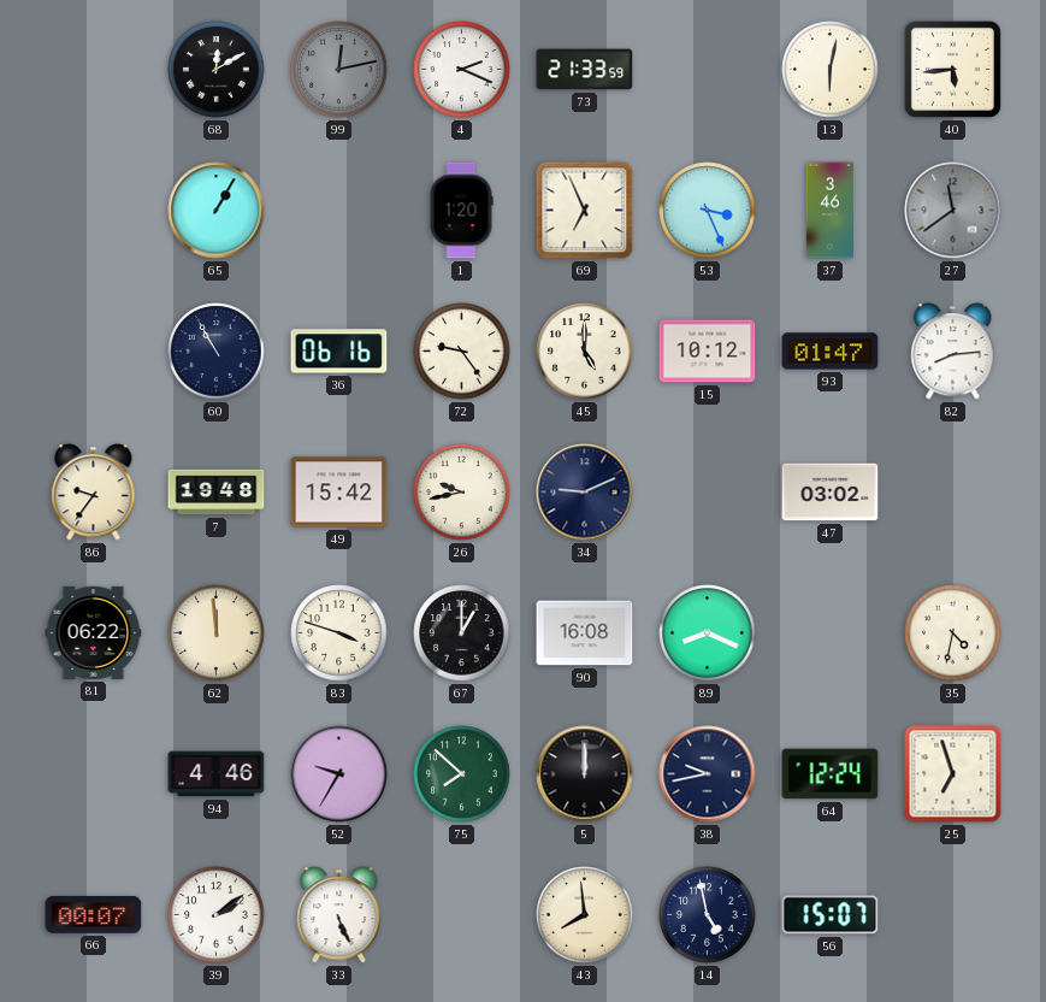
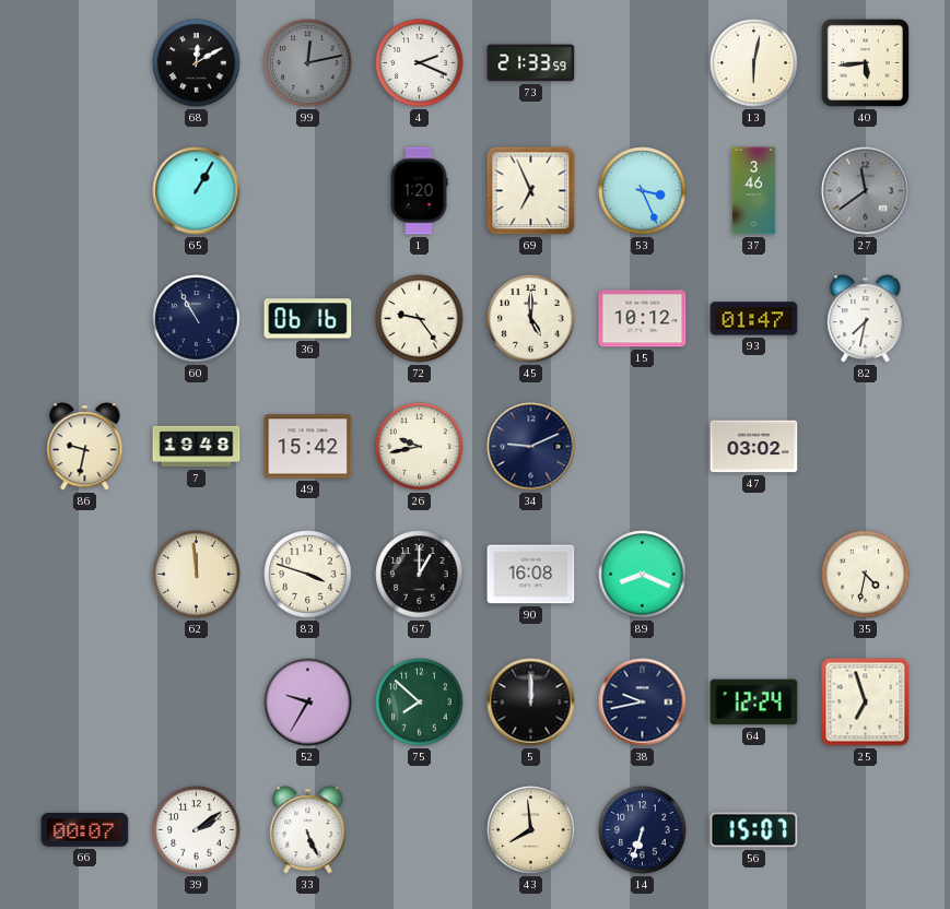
82: 8:14 -> 7:32 (866, 319)
86: 9:36 -> 9:32 (85, 447)
81: 06:22 -> none (94, 632)
94: 4:46 -> none (217, 774)
14: 4:58 -> 6:33 (643, 830)
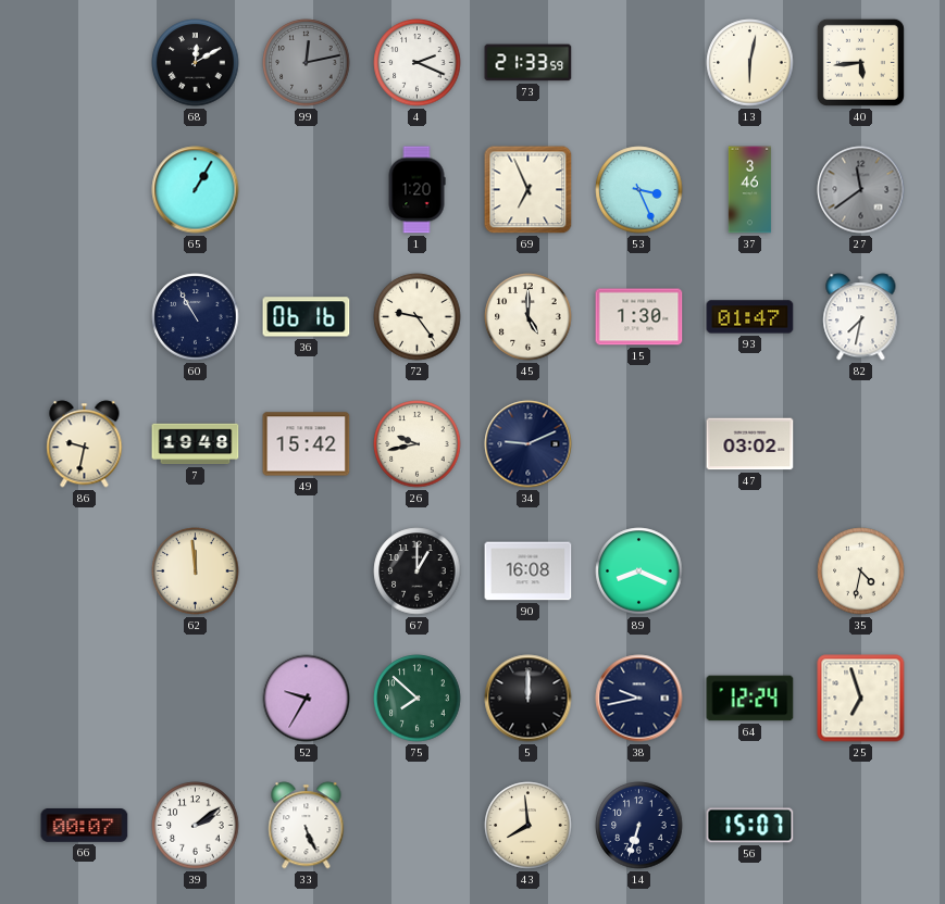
15: 10:12 -> 1:30 (639, 317)
83: 3:48 -> none (308, 575)
